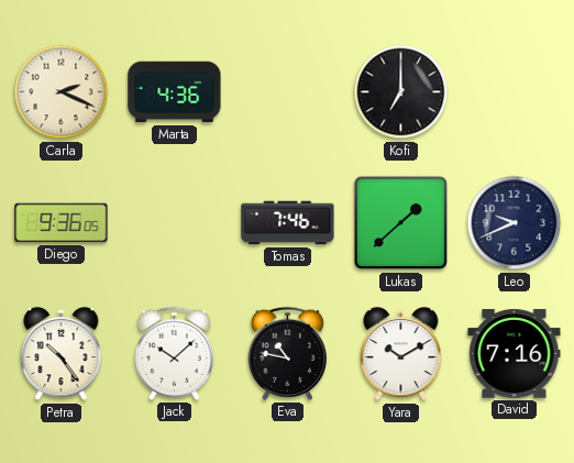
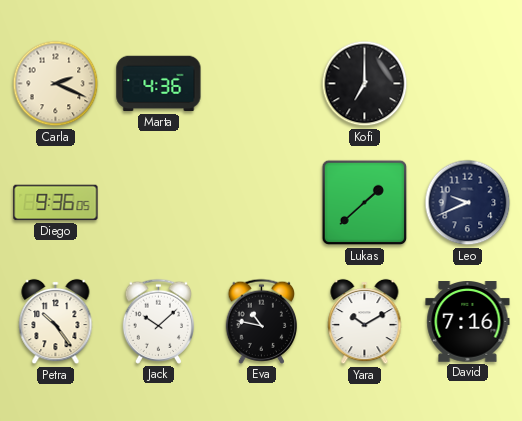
Tomas: 7:46 -> none (288, 223)
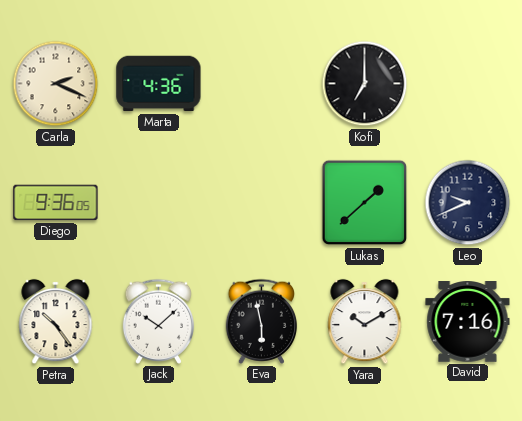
Eva: 10:47 -> 5:58 (262, 321)
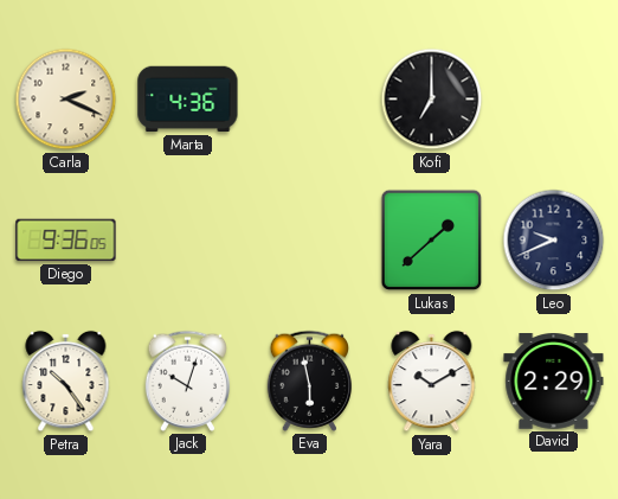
Jack: 10:08 -> 10:03 (188, 380)
David: 7:16 -> 2:29 (554, 382)
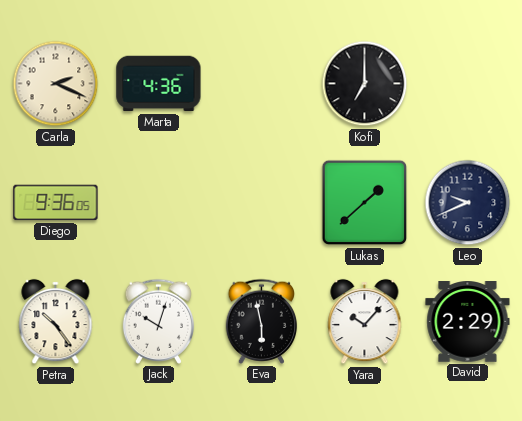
Yara: 10:10 -> 10:07 (365, 322)
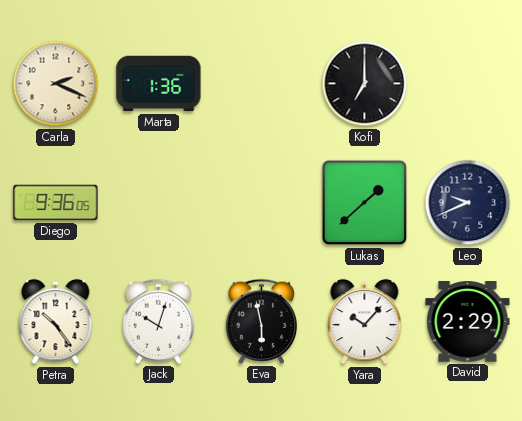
Marta: 4:36 -> 1:36 (159, 84)
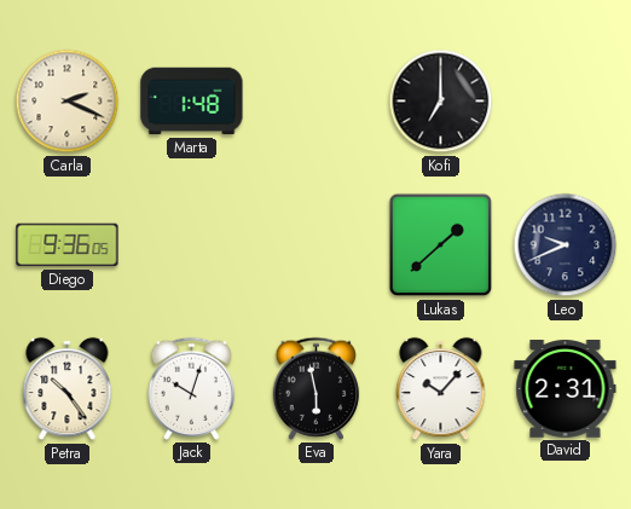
Marta: 1:36 -> 1:48 (192, 102)
David: 2:29 -> 2:31 (566, 389)
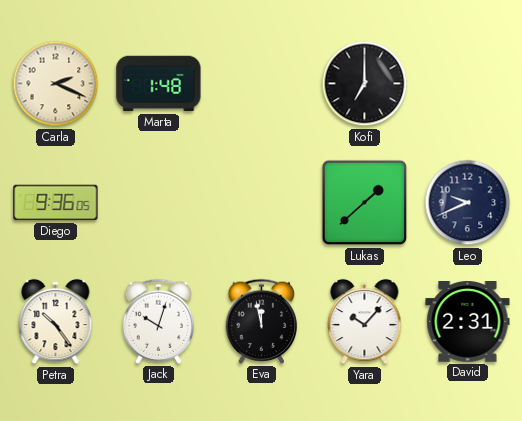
Eva: 5:58 -> 11:58 (262, 321)
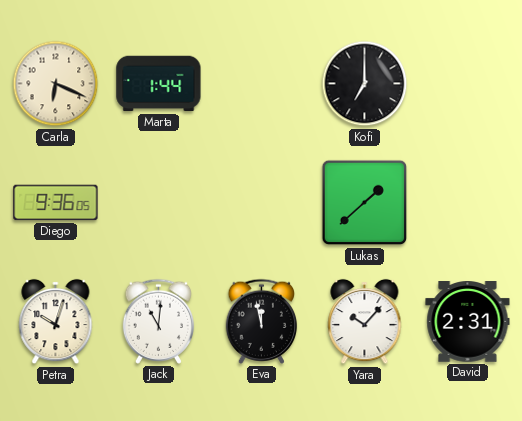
Carla: 2:19 -> 6:19 (56, 84)
Marta: 1:48 -> 1:44 (159, 84)
Leo: 9:41 -> none (468, 203)
Petra: 10:24 -> 10:03 (56, 322)
Jack: 10:03 -> 11:01 (159, 321)
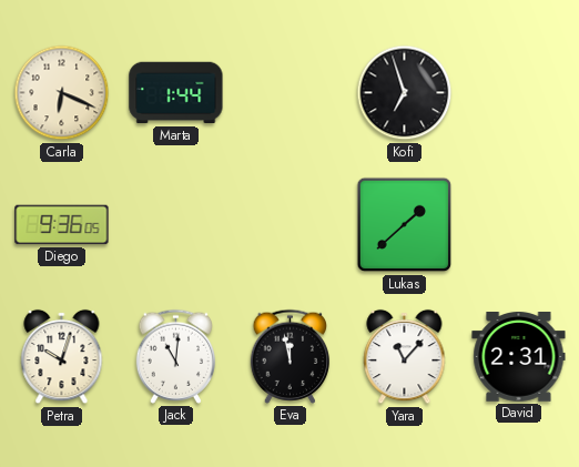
Kofi: 7:00 -> 6:57 (405, 93)
Yara: 10:07 -> 11:07 (405, 357)
